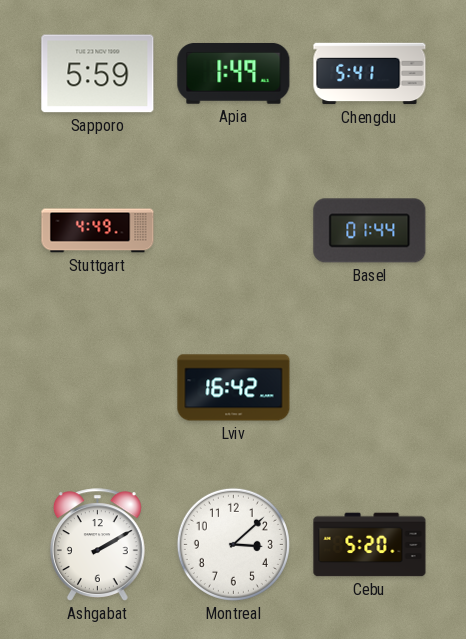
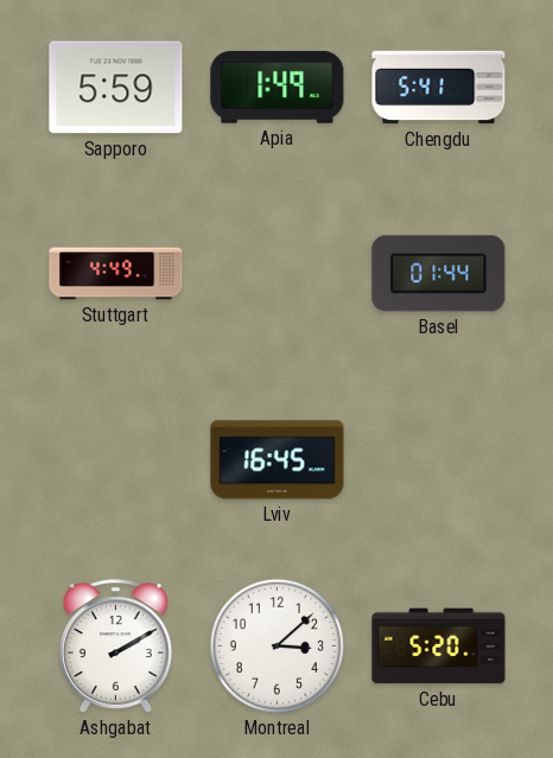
Lviv: 16:42 -> 16:45 (278, 460)
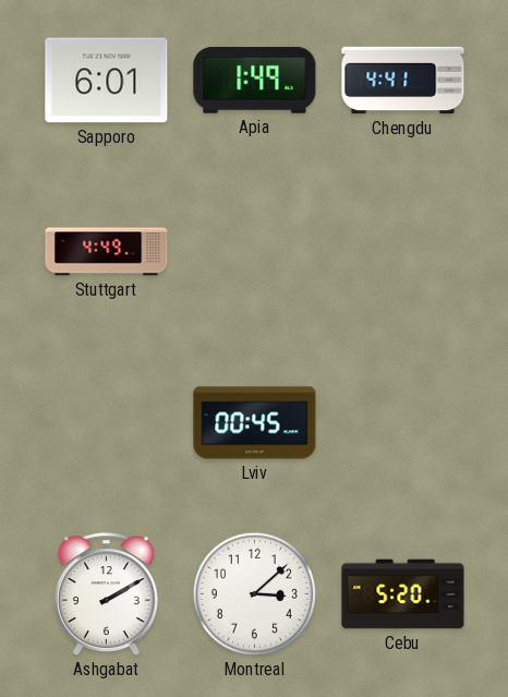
Sapporo: 5:59 -> 6:01 (107, 81)
Chengdu: 5:41 -> 4:41 (403, 81)
Basel: 01:44 -> none (439, 274)
Lviv: 16:45 -> 00:45 (255, 423)
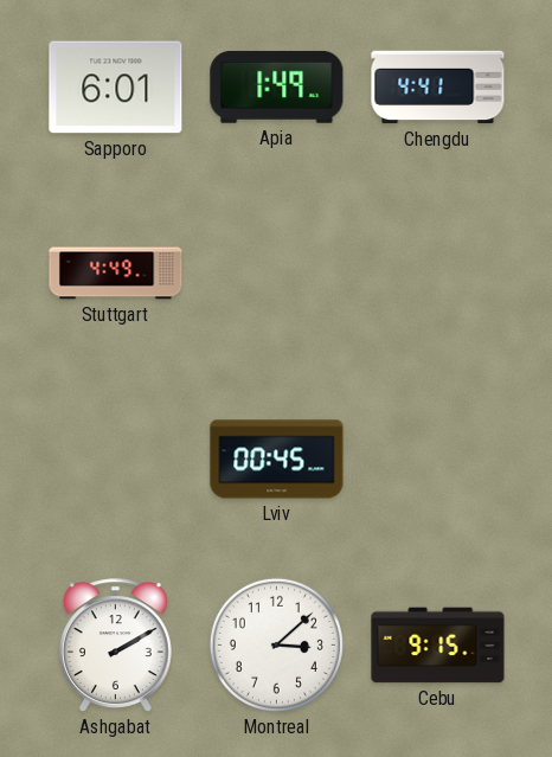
Cebu: 5:20 -> 9:15 (438, 646)
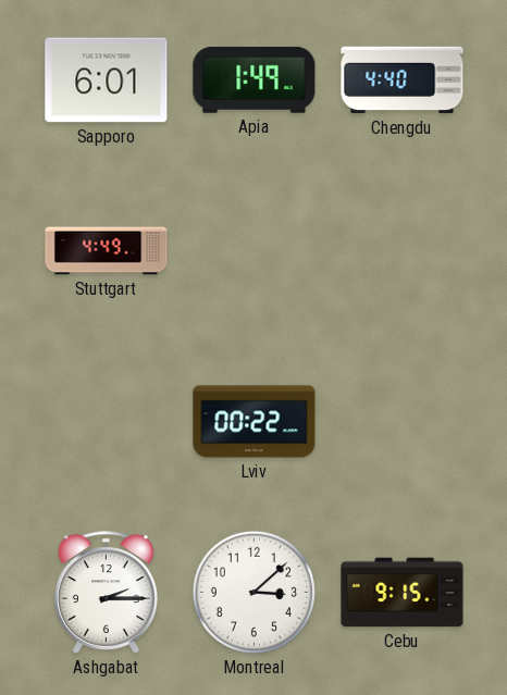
Chengdu: 4:41 -> 4:40 (403, 80)
Lviv: 00:45 -> 00:22 (255, 422)
Ashgabat: 2:10 -> 2:15 (106, 593)
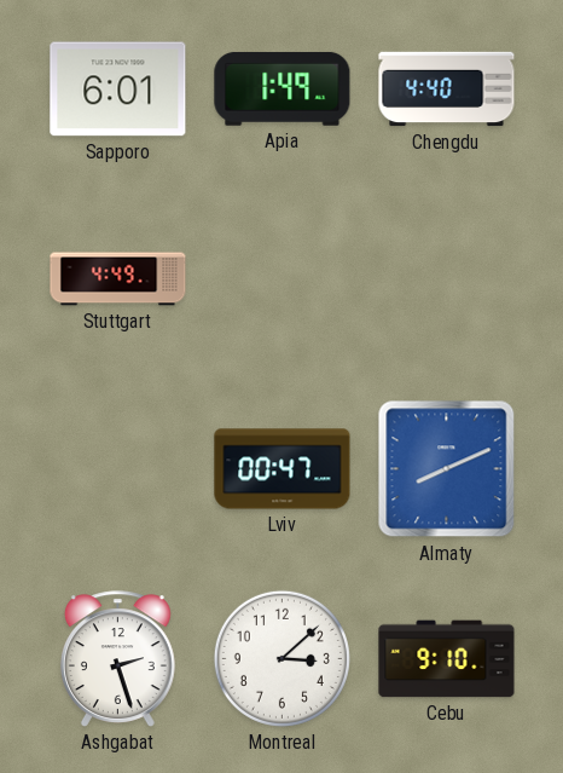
Lviv: 00:22 -> 00:47 (283, 469)
Almaty: none -> 8:11 (447, 469)
Ashgabat: 2:15 -> 2:27 (117, 659)
Cebu: 9:15 -> 9:10 (447, 659)
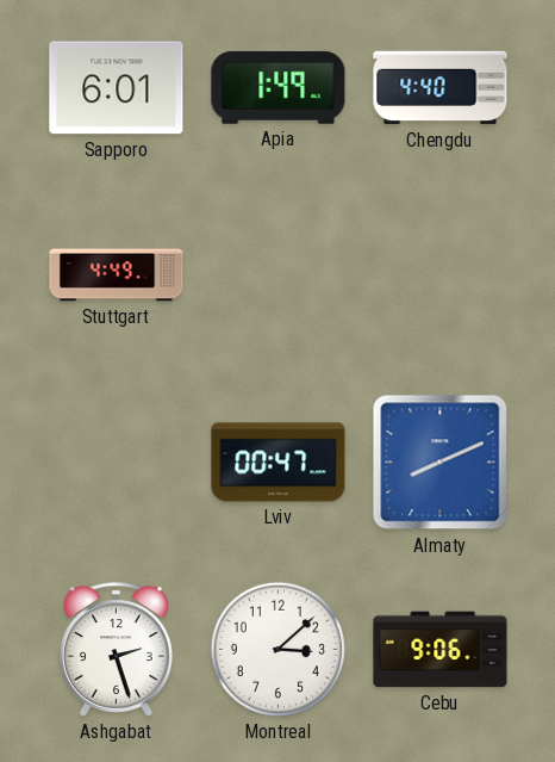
Cebu: 9:10 -> 9:06 (441, 650)
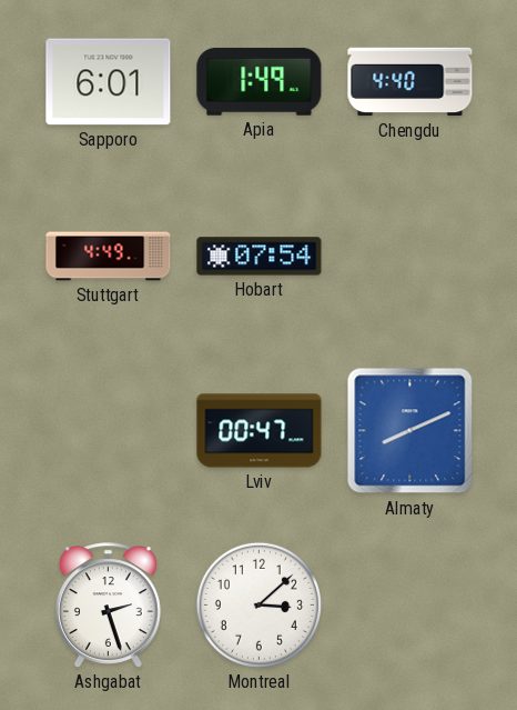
Hobart: none -> 07:54 (260, 257)
Cebu: 9:06 -> none (441, 650)
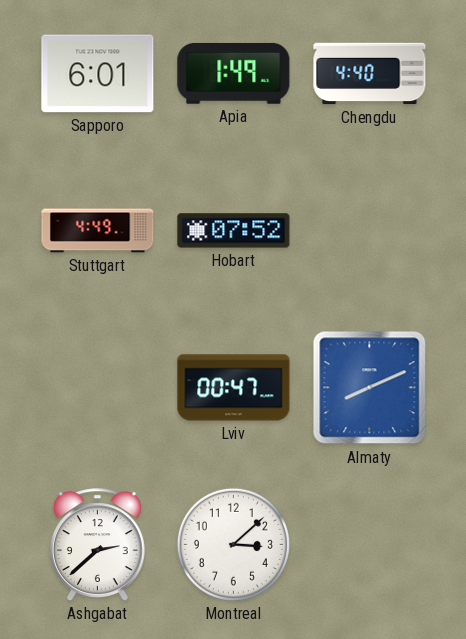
Hobart: 07:54 -> 07:52 (234, 231)
Ashgabat: 2:27 -> 2:38 (97, 545)
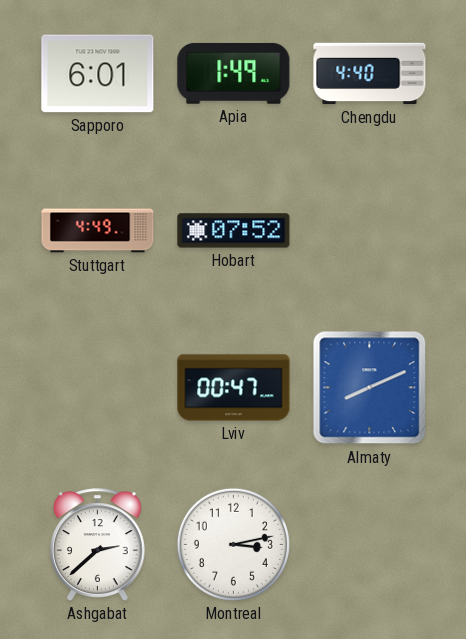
Montreal: 3:08 -> 3:13 (233, 544)
